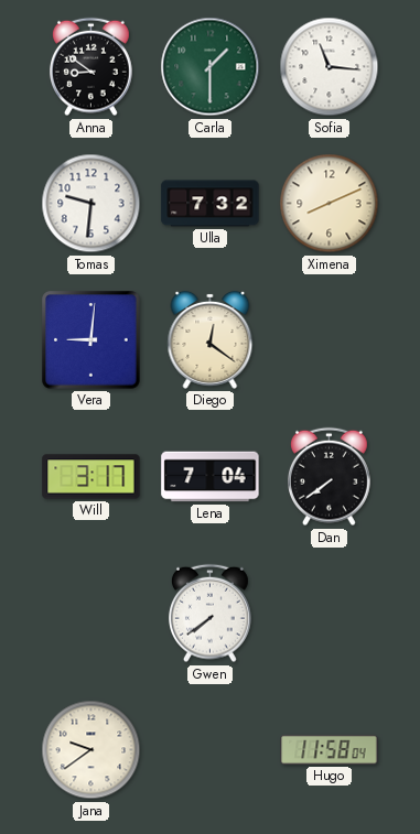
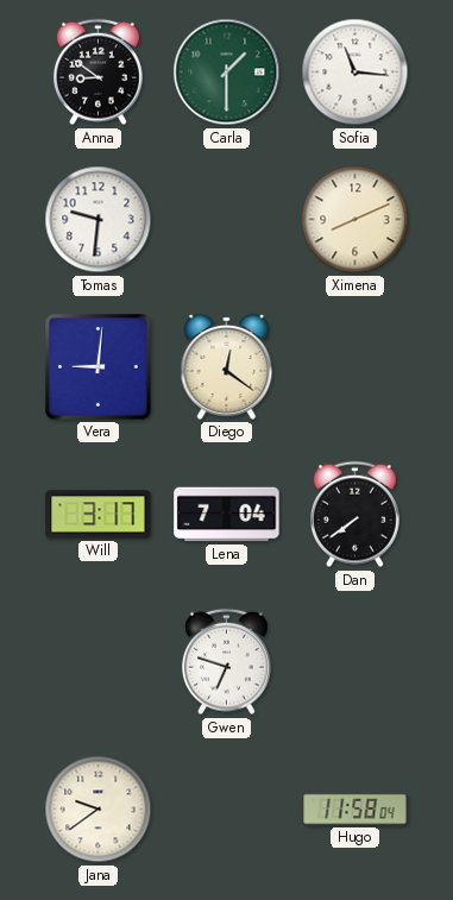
Ulla: 7:32 -> none (211, 204)
Gwen: 7:39 -> 6:48 (227, 662)
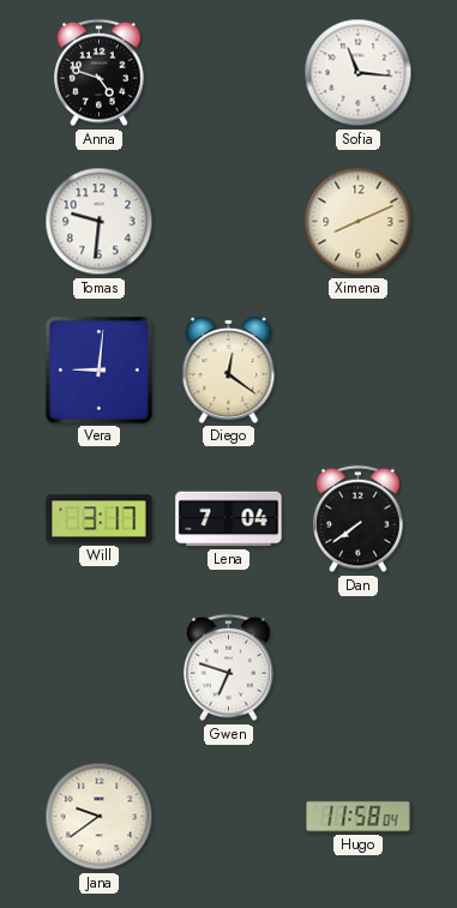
Anna: 8:51 -> 4:48 (100, 73)
Carla: 1:30 -> none (227, 73)
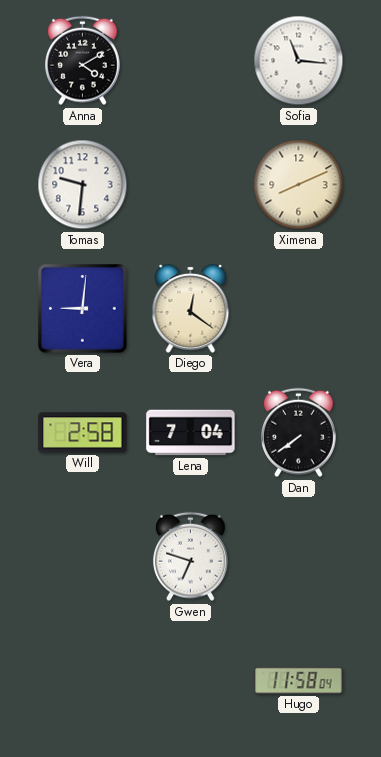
Anna: 4:48 -> 4:10 (83, 61)
Will: 3:17 -> 2:58 (83, 433)
Jana: 9:39 -> none (100, 817)
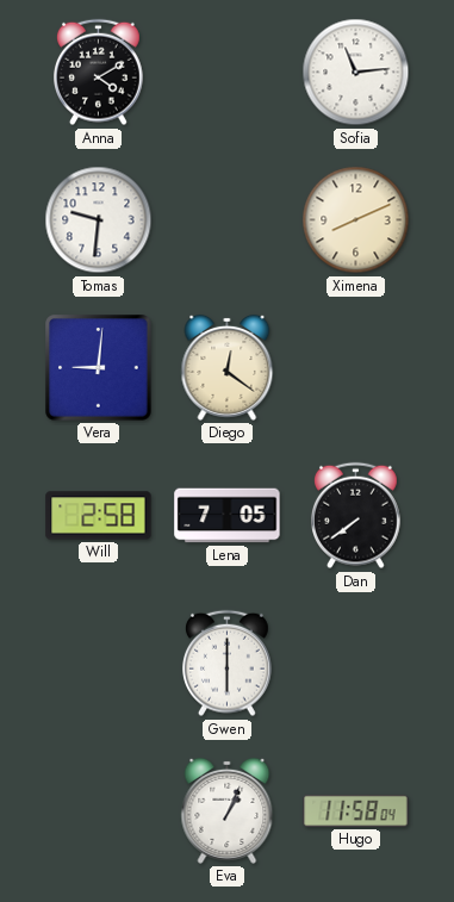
Sofia: 11:16 -> 11:14 (356, 73)
Lena: 7:04 -> 7:05 (228, 516)
Gwen: 6:48 -> 6:00 (228, 664)
Eva: none -> 1:04 (228, 810)
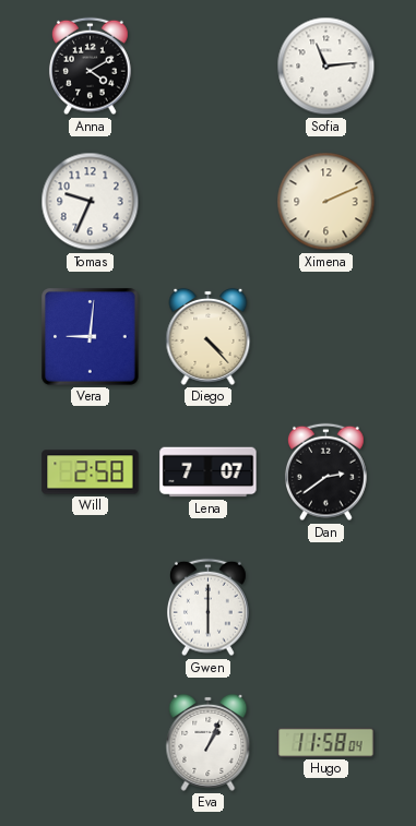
Tomas: 9:31 -> 9:34 (91, 202)
Ximena: 8:11 -> 2:11 (326, 202)
Diego: 12:21 -> 4:23 (209, 336)
Lena: 7:05 -> 7:07 (209, 472)
Dan: 7:39 -> 2:39 (326, 472)
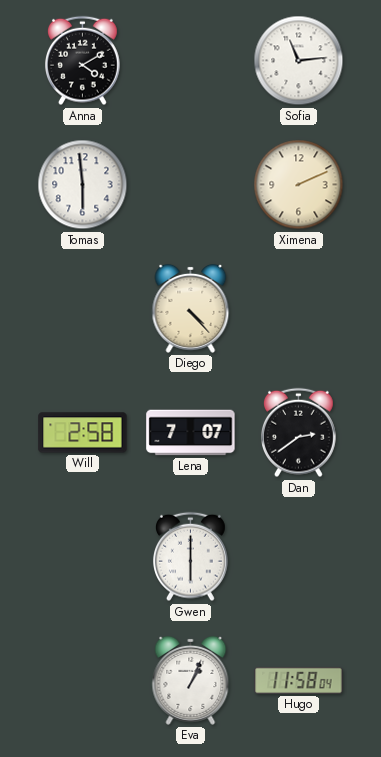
Tomas: 9:34 -> 5:59 (83, 185)
Vera: 9:01 -> none (91, 337)
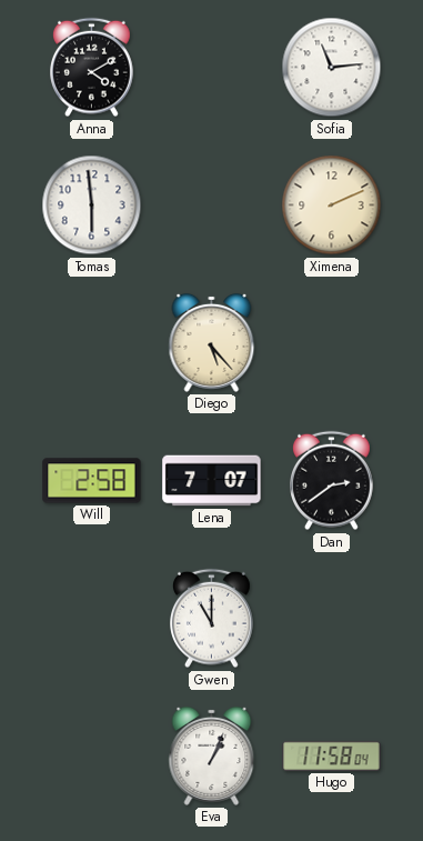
Diego: 4:23 -> 5:23 (212, 342)
Gwen: 6:00 -> 11:00 (212, 619)
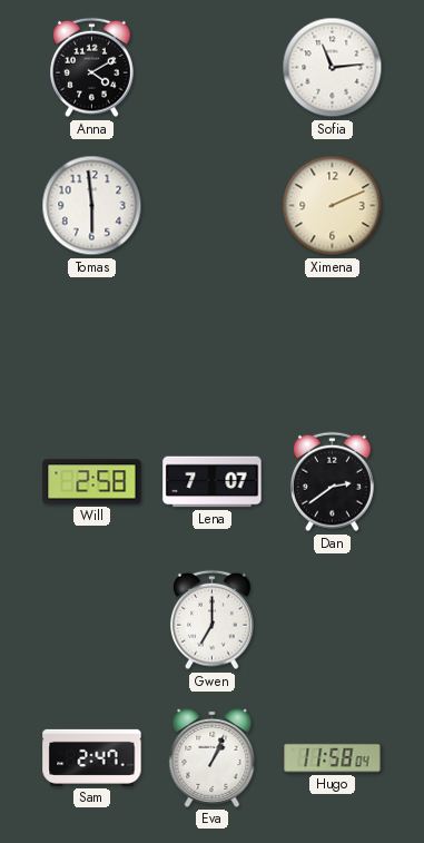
Diego: 5:23 -> none (212, 342)
Gwen: 11:00 -> 7:00 (213, 620)
Sam: none -> 2:47 (92, 757)
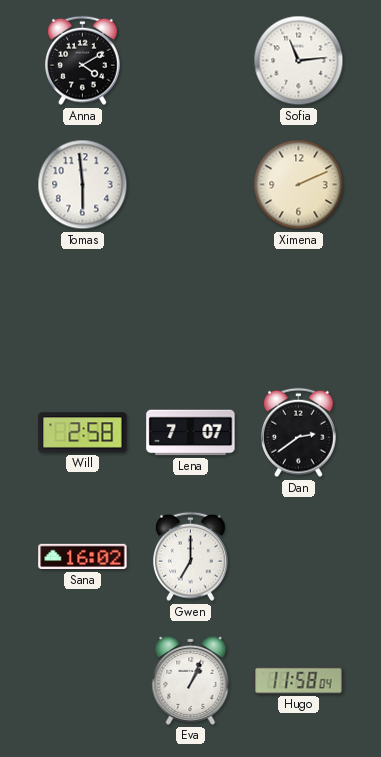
Sana: none -> 16:02 (83, 557)
Sam: 2:47 -> none (92, 757)
